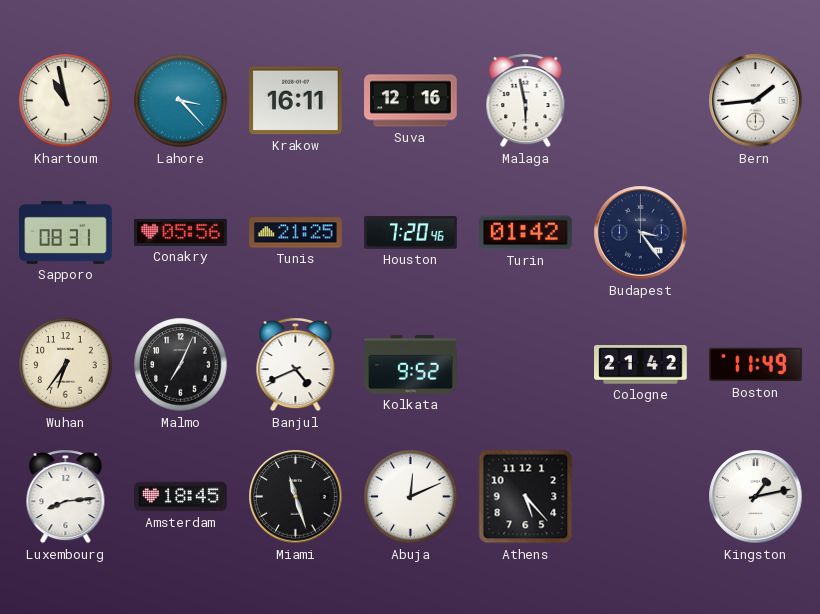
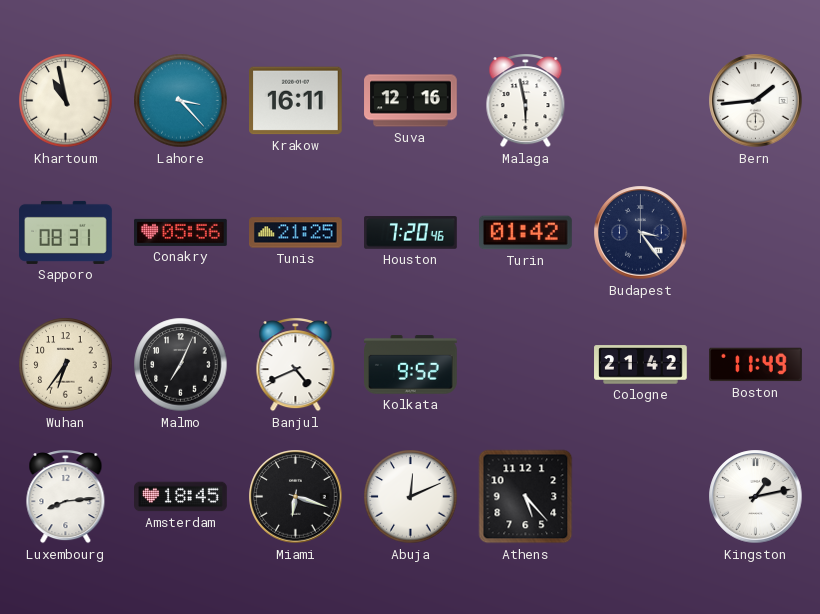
Miami: 11:27 -> 6:18 (296, 497)
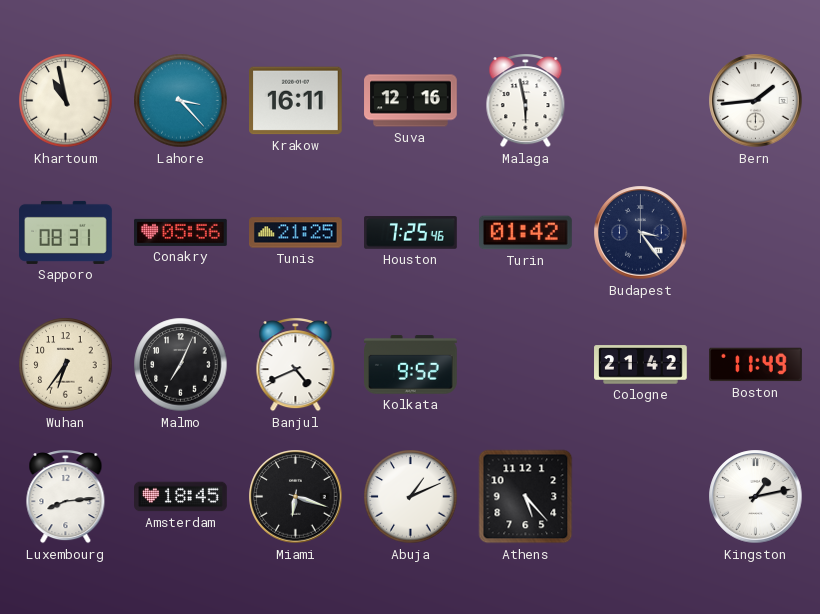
Houston: 7:20 -> 7:25 (411, 233)
Abuja: 12:11 -> 1:11 (411, 497)
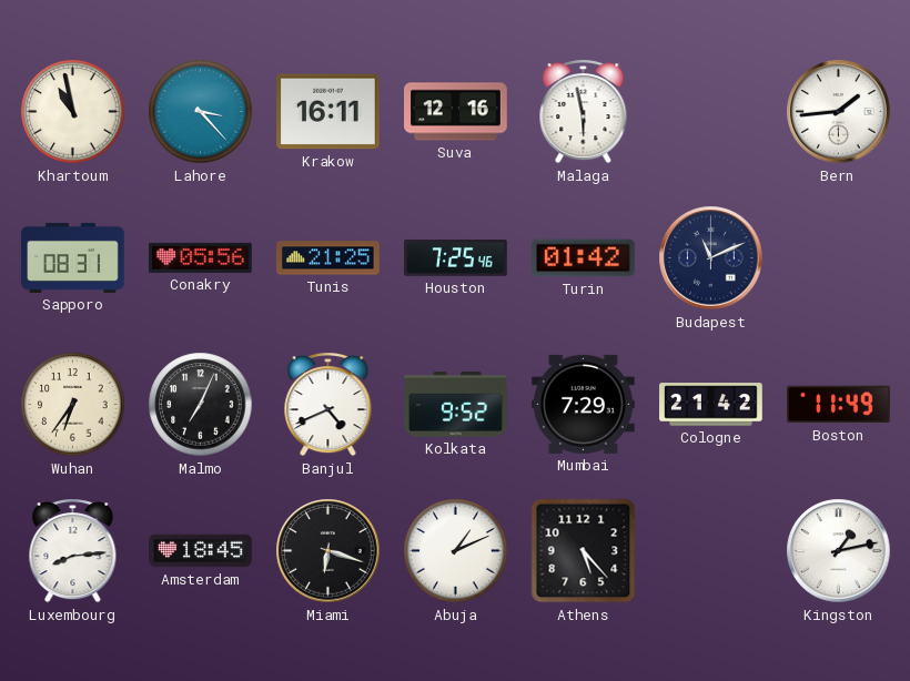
Budapest: 3:24 -> 11:11 (711, 258)
Mumbai: none -> 7:29 (584, 404)
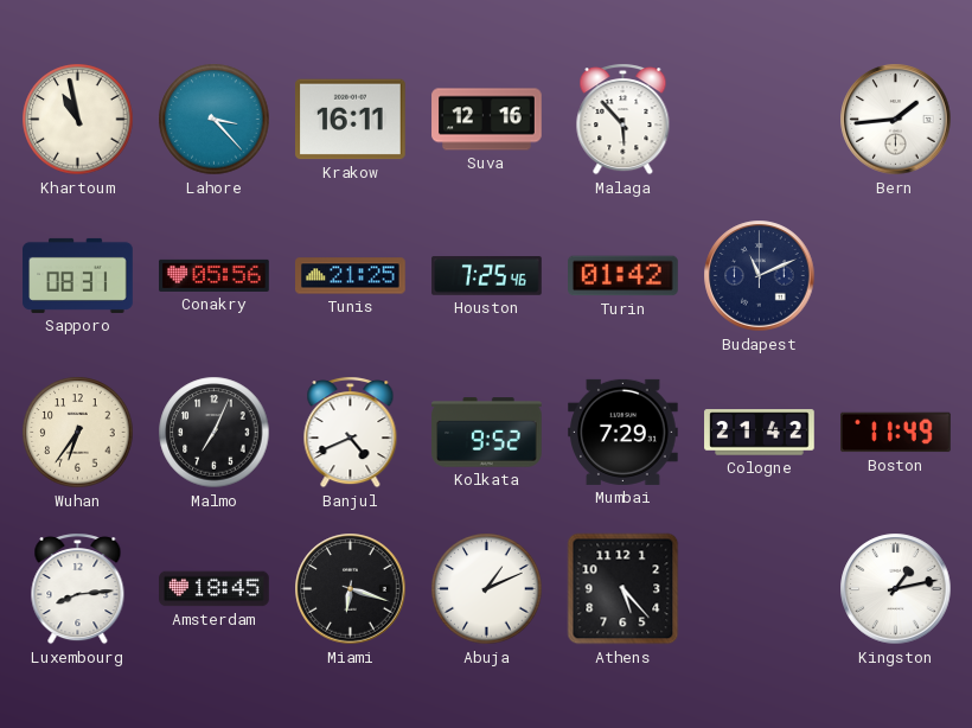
Malaga: 5:58 -> 5:53 (624, 120)
